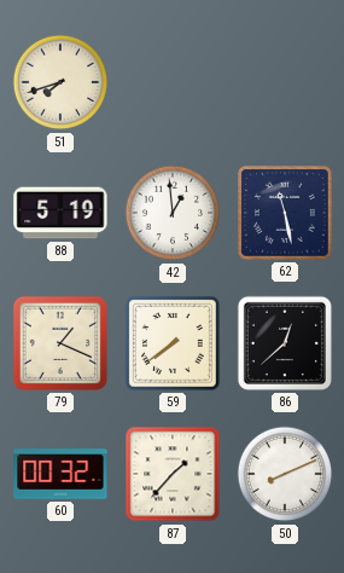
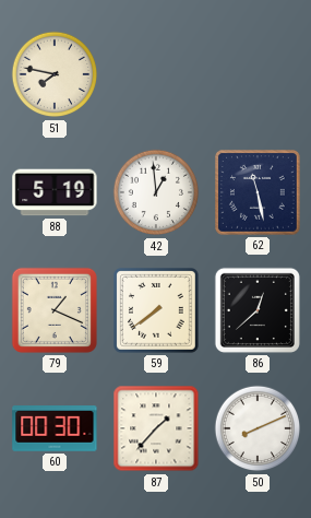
51: 7:42 -> 7:47 (55, 74)
60: 00:32 -> 00:30 (55, 429)
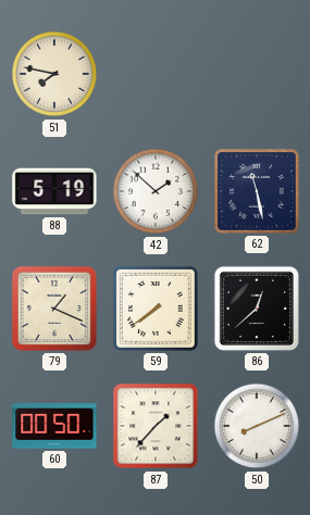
42: 12:59 -> 1:52 (156, 191)
60: 00:30 -> 00:50 (54, 427)
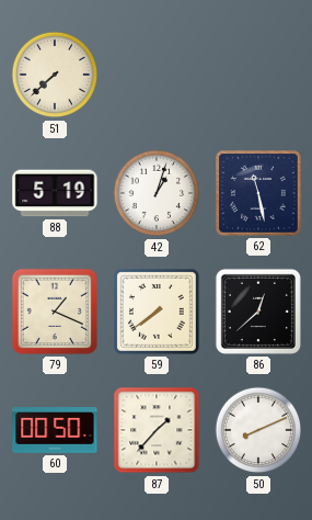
51: 7:47 -> 7:38 (55, 75)
42: 1:52 -> 1:03 (157, 193)
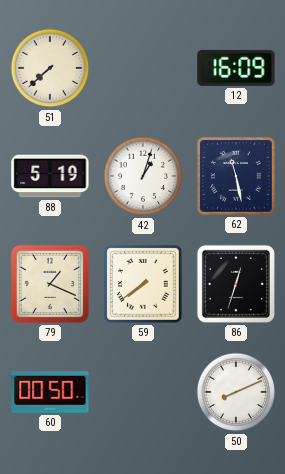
12: none -> 16:09 (236, 68)
86: 12:38 -> 12:33 (236, 284)
87: 1:37 -> none (157, 430)
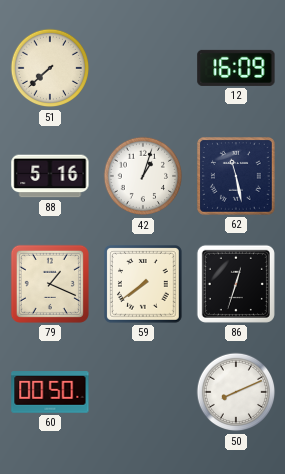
88: 5:19 -> 5:16 (50, 176)
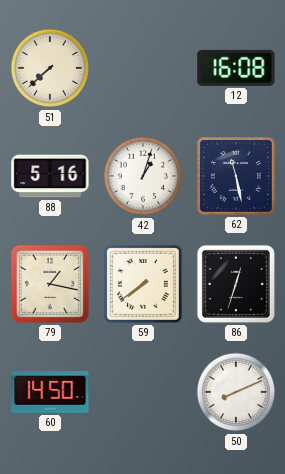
12: 16:09 -> 16:08 (236, 68)
79: 1:19 -> 1:17 (50, 284)
60: 00:50 -> 14:50 (50, 393)
